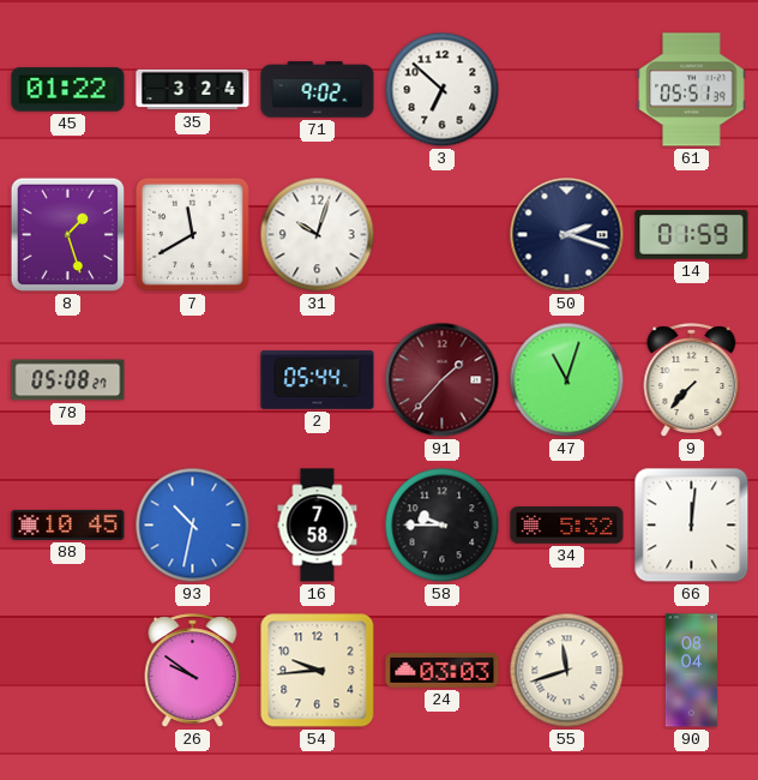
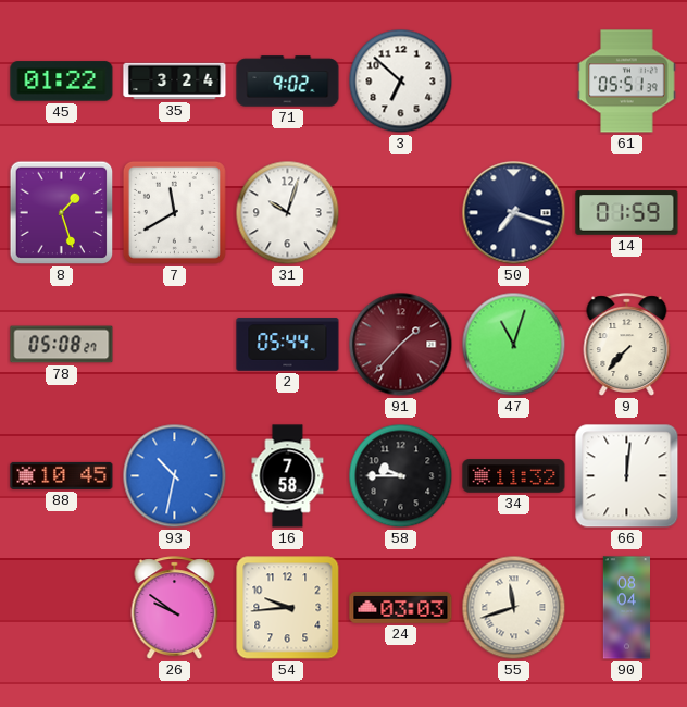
50: 2:18 -> 7:18 (514, 213)
34: 5:32 -> 11:32 (514, 476)
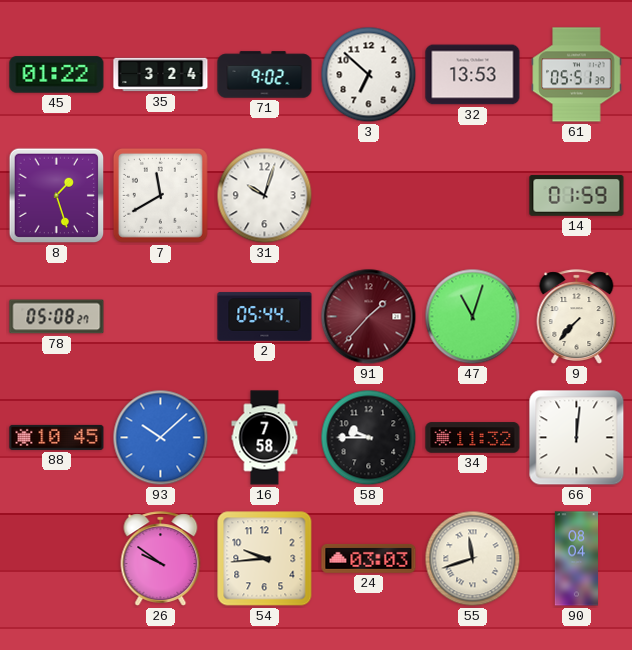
32: none -> 13:53 (473, 75)
50: 7:18 -> none (514, 213)
93: 10:32 -> 10:08 (161, 438)
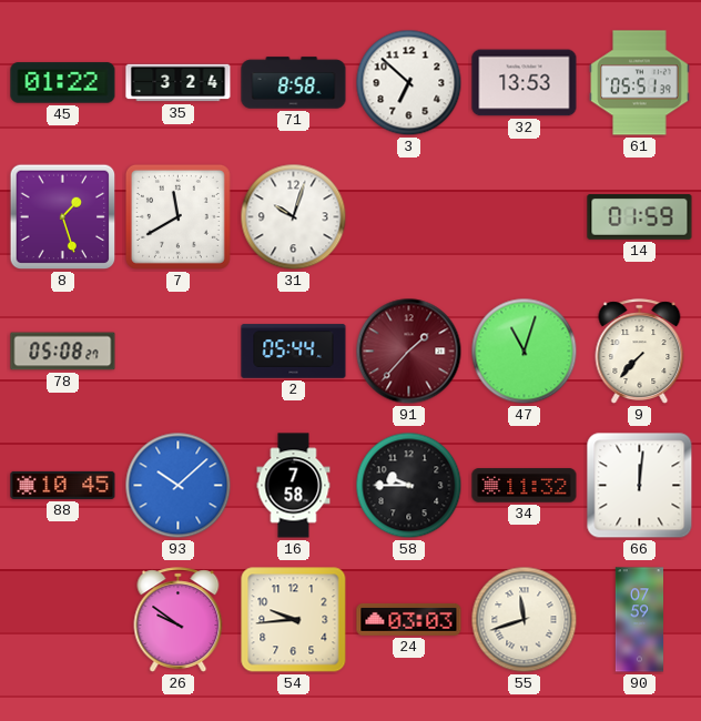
71: 9:02 -> 8:58 (294, 83)
90: 08:04 -> 07:59 (640, 620)
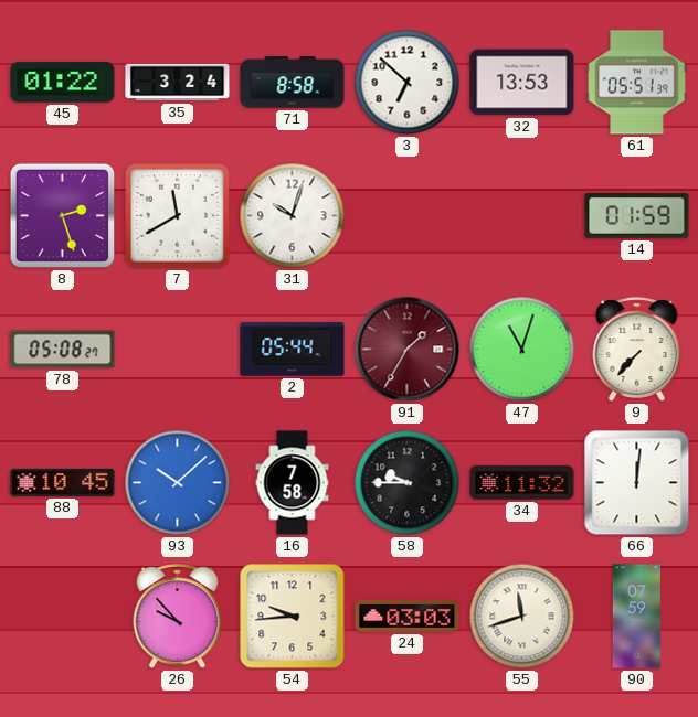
8: 1:27 -> 2:27 (63, 216)
91: 1:37 -> 1:35 (408, 350)
26: 9:51 -> 9:53 (178, 617)
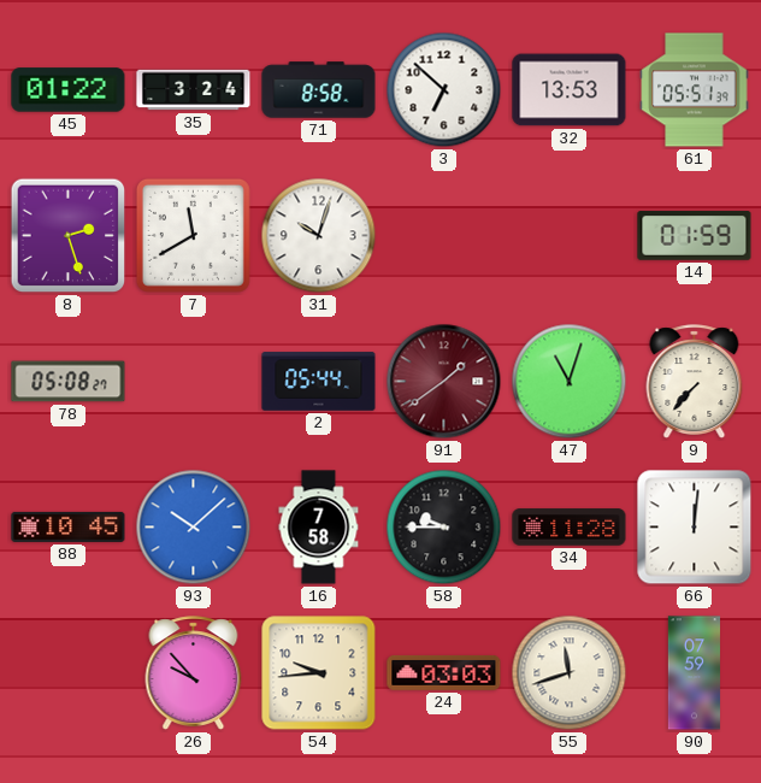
91: 1:35 -> 1:39 (444, 382)
34: 11:32 -> 11:28 (570, 528)
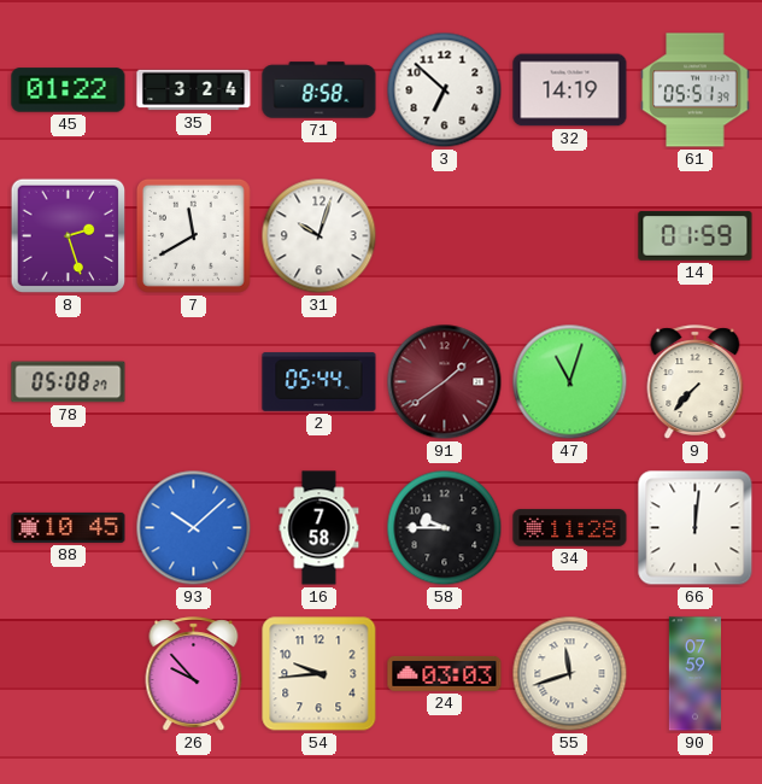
32: 13:53 -> 14:19 (570, 90)
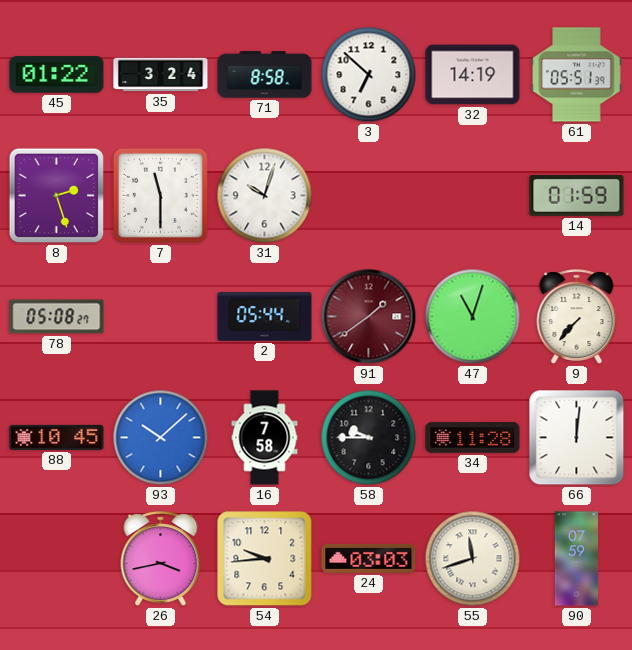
7: 11:40 -> 11:30 (160, 195)
26: 9:53 -> 3:43 (161, 559)
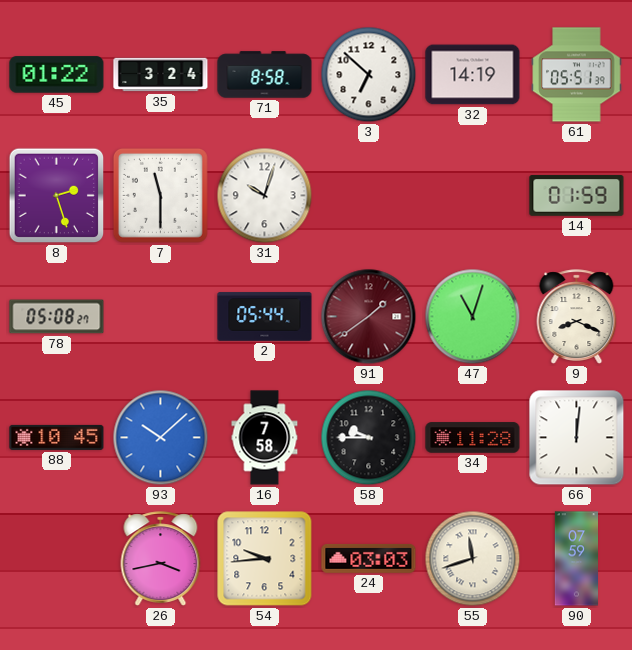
9: 7:37 -> 8:19 (577, 317)
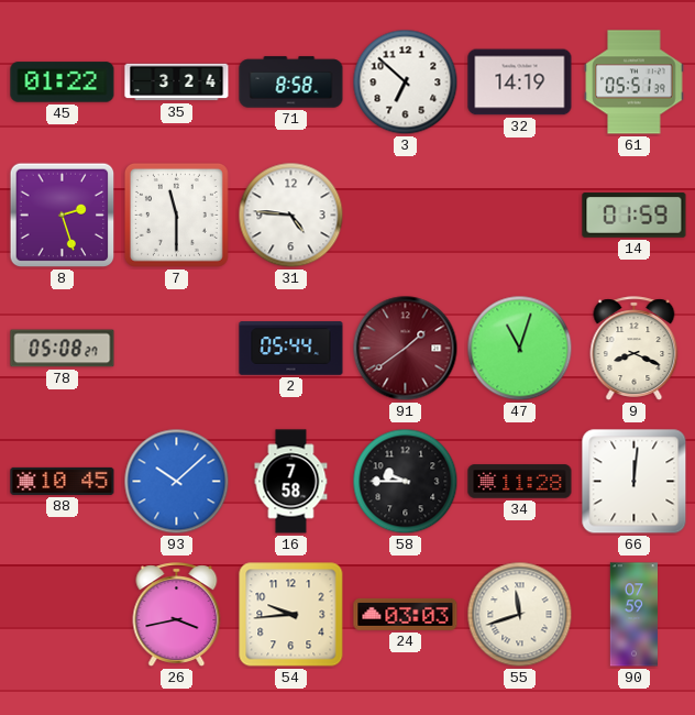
31: 10:03 -> 4:46 (291, 216)
